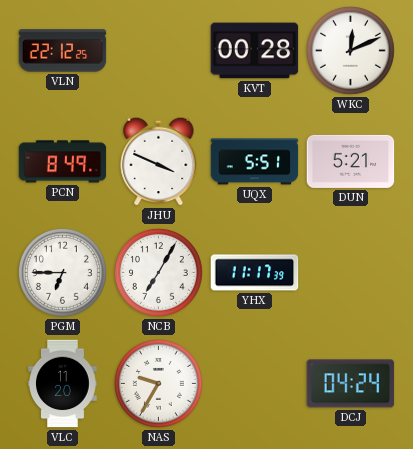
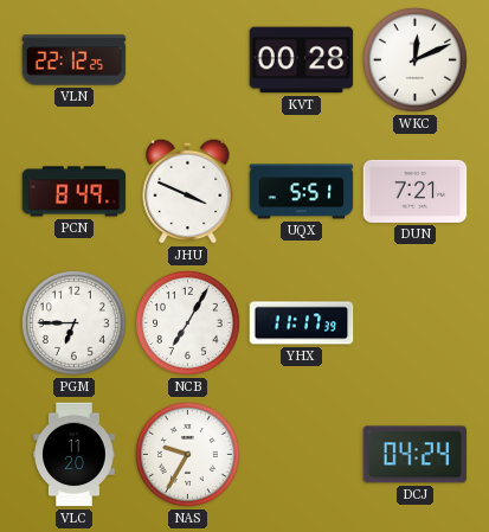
DUN: 5:21 -> 7:21 (416, 191)
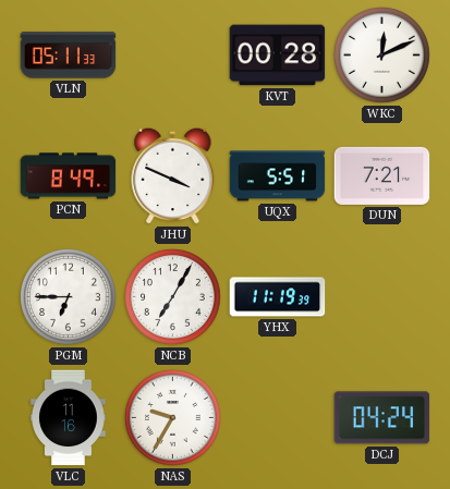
VLN: 22:12 -> 05:11 (69, 56)
YHX: 11:17 -> 11:19 (278, 297)
VLC: 11:20 -> 11:16 (69, 418)
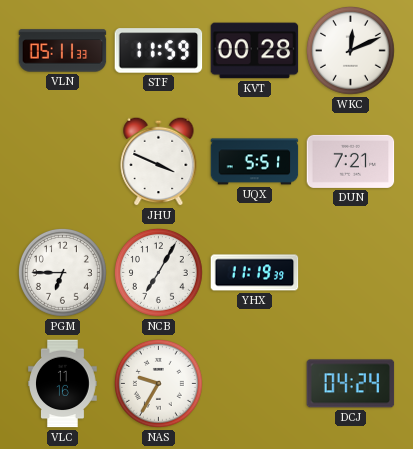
STF: none -> 11:59 (159, 51)
PCN: 8:49 -> none (69, 176)
